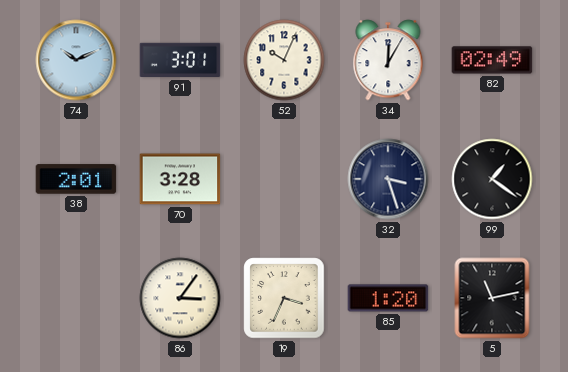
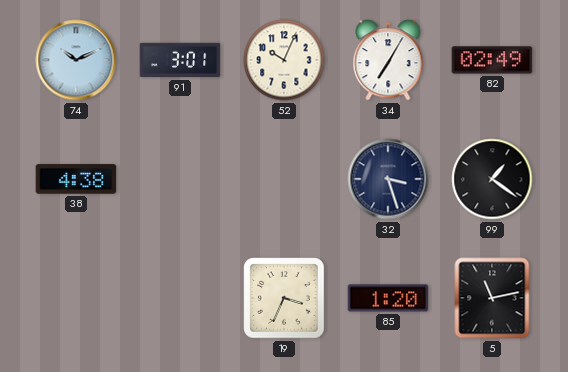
34: 12:05 -> 7:05 (388, 60)
38: 2:01 -> 4:38 (76, 179)
70: 3:28 -> none (180, 179)
86: 3:06 -> none (180, 298)
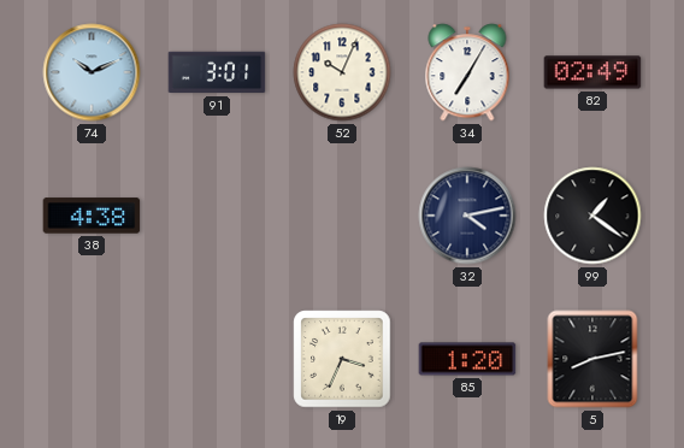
32: 3:27 -> 4:13 (467, 216)
5: 11:13 -> 8:13 (592, 359)
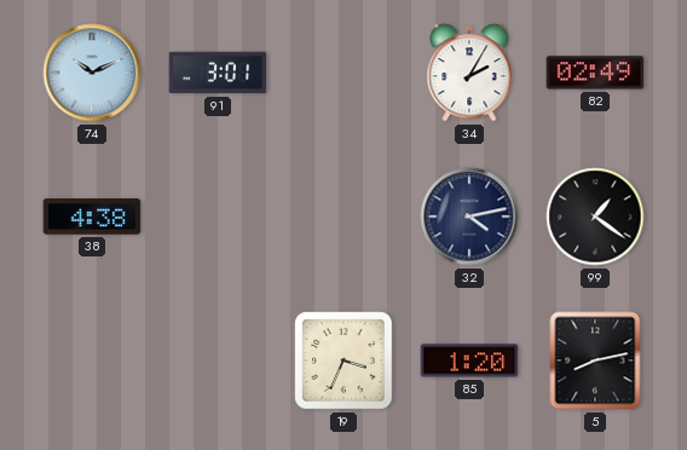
52: 10:04 -> none (342, 72)
34: 7:05 -> 2:05 (469, 73)
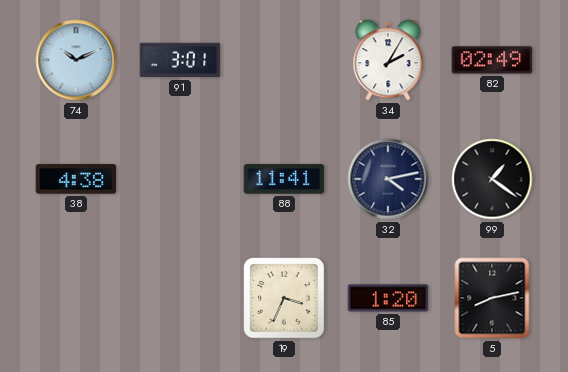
88: none -> 11:41 (284, 179)
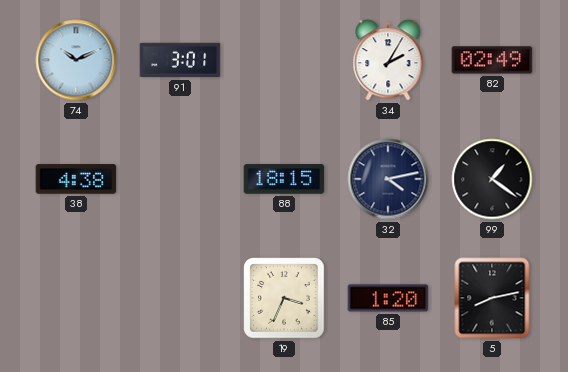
88: 11:41 -> 18:15 (284, 179)
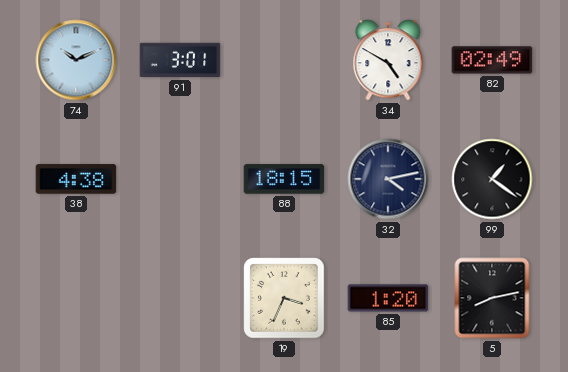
34: 2:05 -> 4:50 (388, 60)
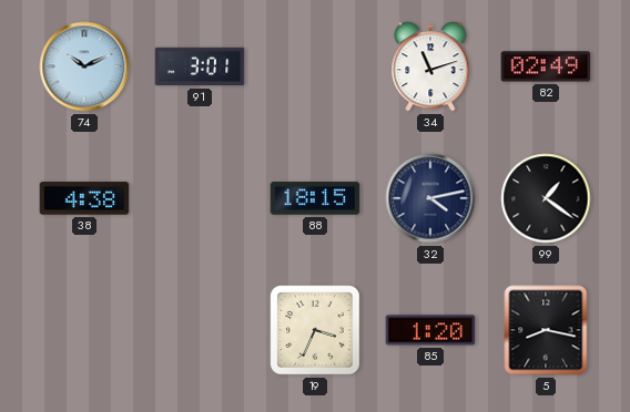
34: 4:50 -> 11:12 (430, 66)
5: 8:13 -> 8:17 (546, 330)
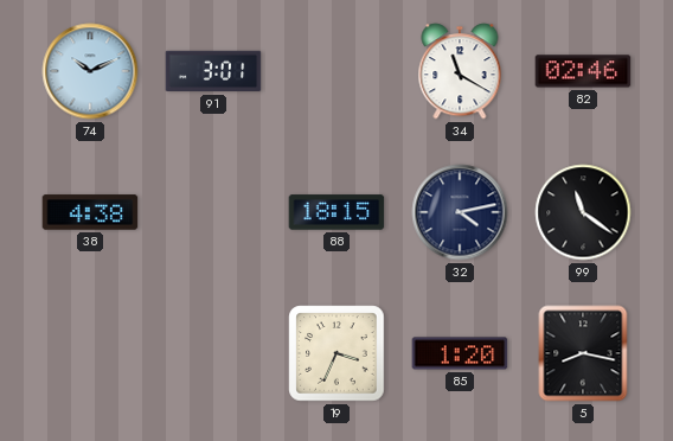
34: 11:12 -> 11:20 (460, 71)
82: 02:49 -> 02:46 (583, 71)
99: 1:21 -> 11:21 (583, 212)
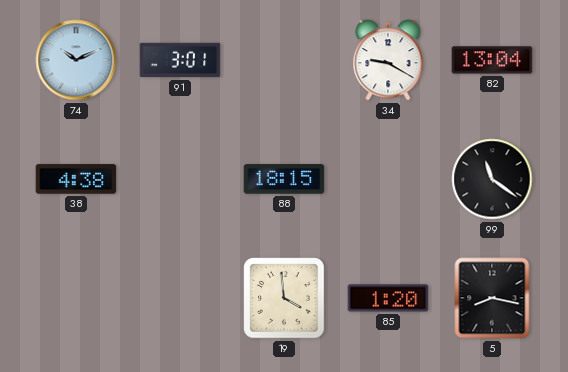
34: 11:20 -> 9:20 (388, 60)
82: 02:46 -> 13:04 (492, 60)
32: 4:13 -> none (460, 212)
19: 3:34 -> 3:59 (284, 298)
